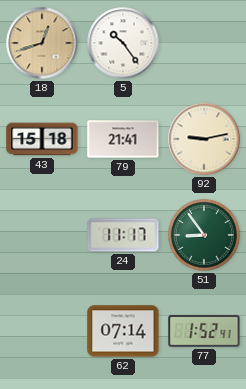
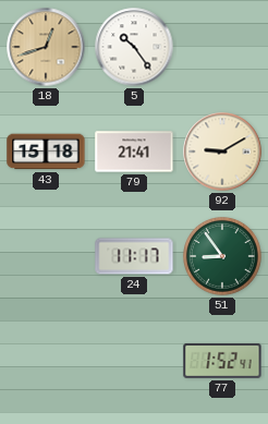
92: 9:13 -> 9:10 (222, 152)
62: 07:14 -> none (123, 331)
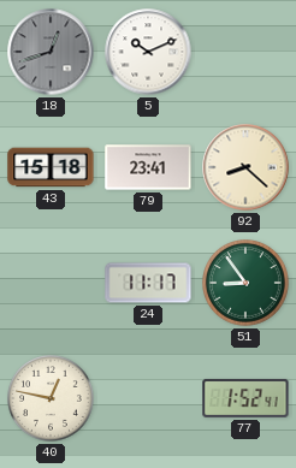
18 dial: champagne -> grey (51, 52)
5: 10:24 -> 10:11 (148, 52)
79: 21:41 -> 23:41 (148, 167)
92: 9:10 -> 8:22 (245, 167)
40: none -> 12:47 (52, 399)
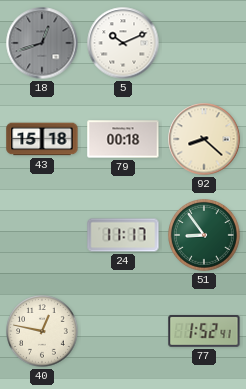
79: 23:41 -> 00:18 (123, 139)
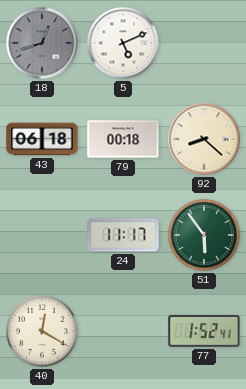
5: 10:11 -> 5:11 (123, 43)
43: 15:18 -> 06:18 (42, 139)
51: 8:54 -> 5:54 (205, 236)
40: 12:47 -> 12:20 (43, 332)
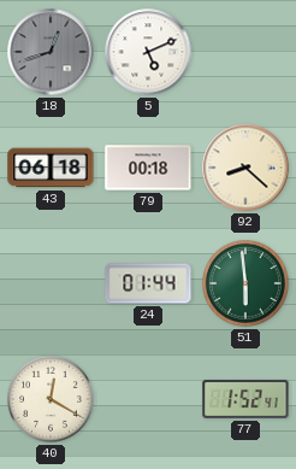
24: 11:17 -> 01:44 (148, 283)
51: 5:54 -> 5:59 (247, 285)
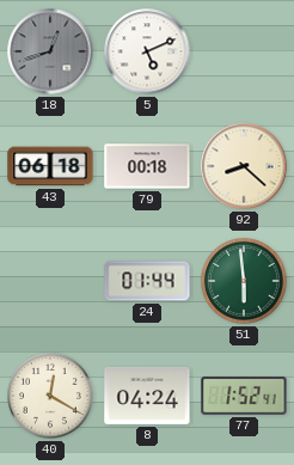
8: none -> 04:24 (147, 396)
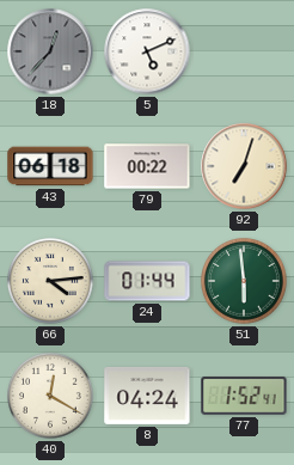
18: 12:42 -> 12:37 (50, 51)
79: 00:18 -> 00:22 (147, 166)
92: 8:22 -> 7:03 (244, 166)
66: none -> 4:14 (51, 282)
